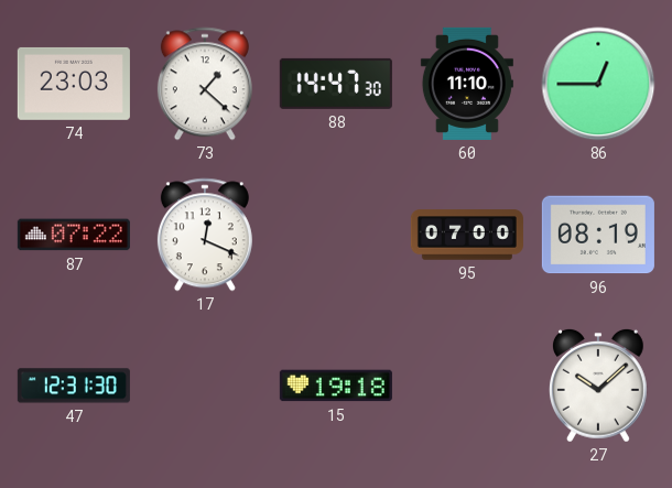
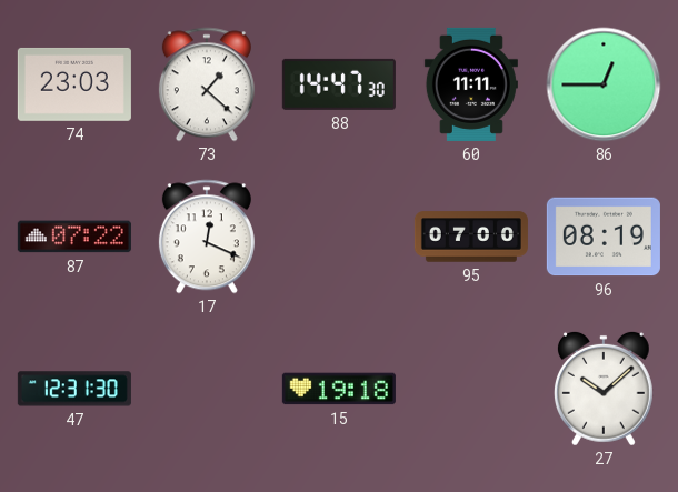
60: 11:10 -> 11:11 (471, 84)
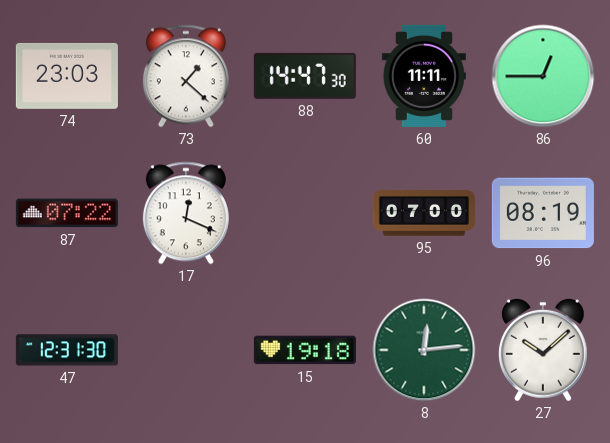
8: none -> 12:14 (424, 350)
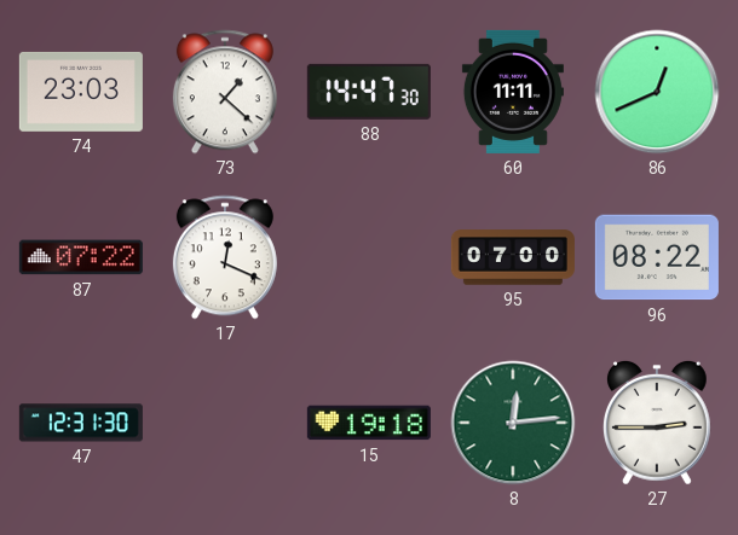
86: 12:45 -> 12:41 (657, 92)
96: 08:19 -> 08:22 (657, 257)
27: 10:08 -> 2:45 (658, 423)
